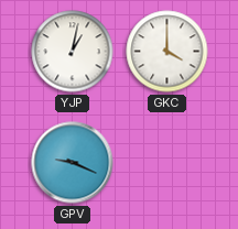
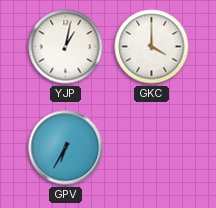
GPV: 9:19 -> 6:35 (66, 148)
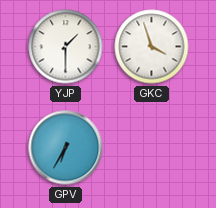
YJP: 1:02 -> 1:30 (66, 47)
GKC: 4:00 -> 3:57 (152, 47)
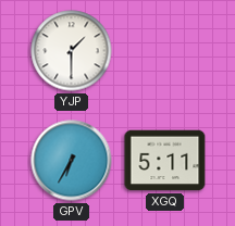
GKC: 3:57 -> none (152, 47)
XGQ: none -> 5:11 (165, 161)
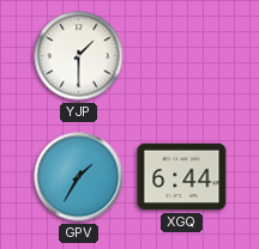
GPV: 6:35 -> 1:35 (79, 177)
XGQ: 5:11 -> 6:44 (182, 177)
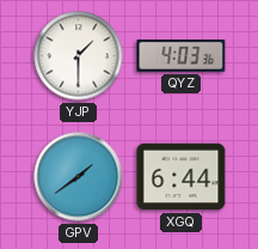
QYZ: none -> 4:03 (182, 56)
GPV: 1:35 -> 1:39 (79, 177)
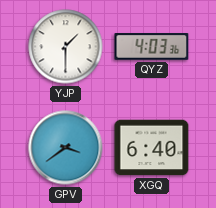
GPV: 1:39 -> 3:39 (66, 148)
XGQ: 6:44 -> 6:40 (152, 148)
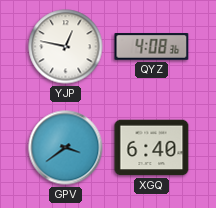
YJP: 1:30 -> 12:47 (66, 47)
QYZ: 4:03 -> 4:08 (152, 47)
